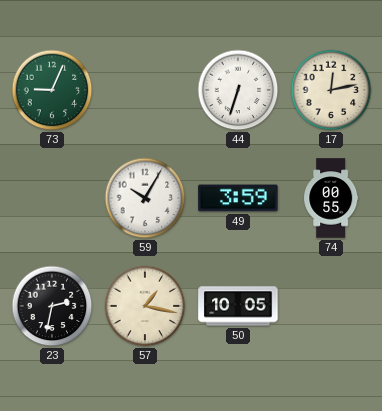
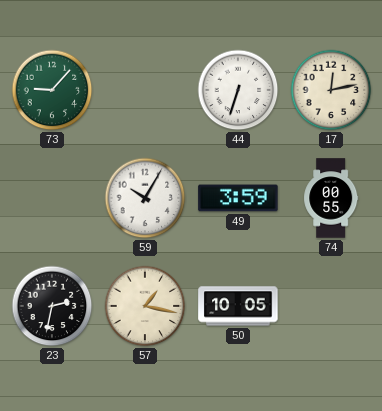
73: 9:04 -> 9:07 (52, 90)
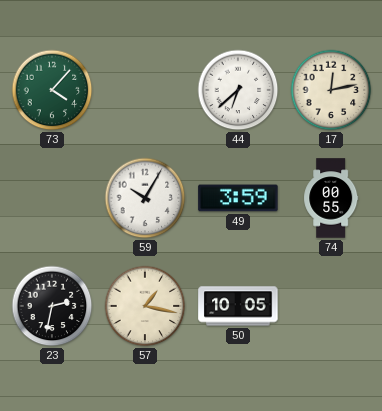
73: 9:07 -> 4:07 (52, 90)
44: 6:33 -> 6:38 (238, 90)
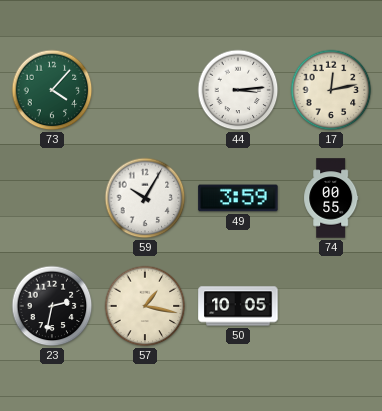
44: 6:38 -> 3:14 (238, 90)
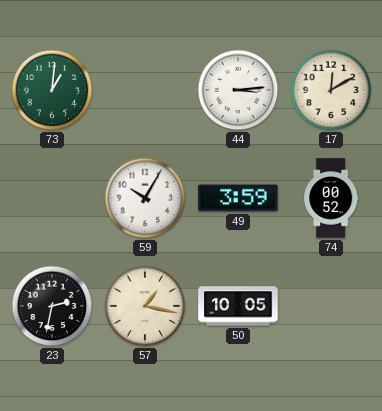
73: 4:07 -> 1:01 (52, 90)
17: 12:13 -> 12:10 (331, 90)
74: 00:55 -> 00:52 (331, 198)
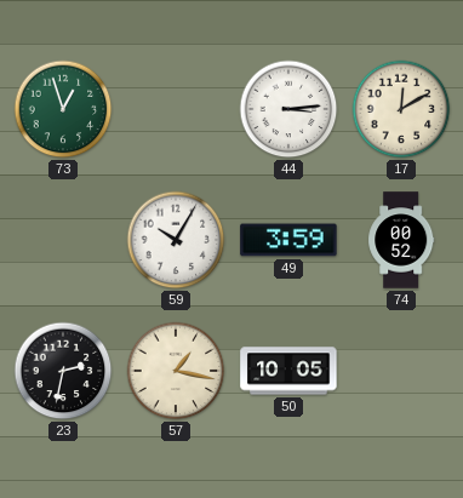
73: 1:01 -> 12:57 (63, 109)
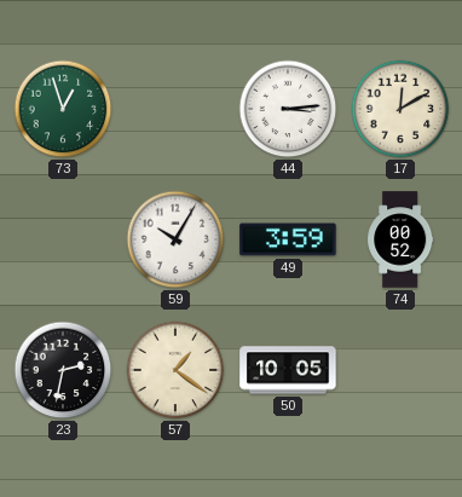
57: 1:17 -> 1:21 (175, 370)
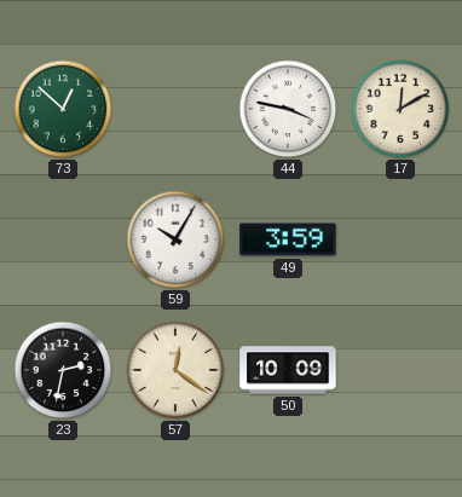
73: 12:57 -> 12:52 (63, 109)
44: 3:14 -> 3:47 (288, 109)
74: 00:52 -> none (400, 239)
57: 1:21 -> 12:21 (175, 370)
50: 10:05 -> 10:09 (288, 370)
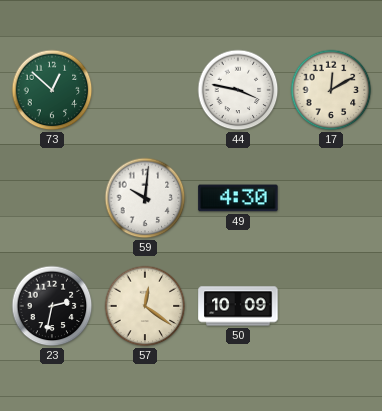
59: 10:05 -> 10:01 (145, 198)
49: 3:59 -> 4:30 (238, 198)
